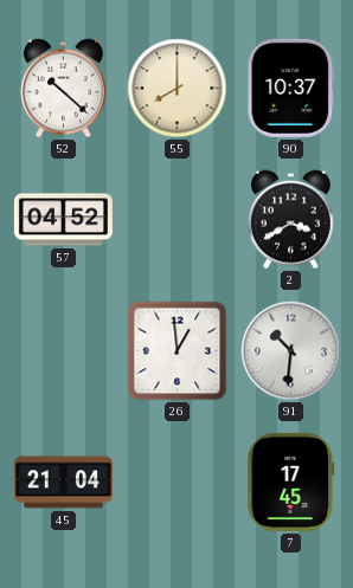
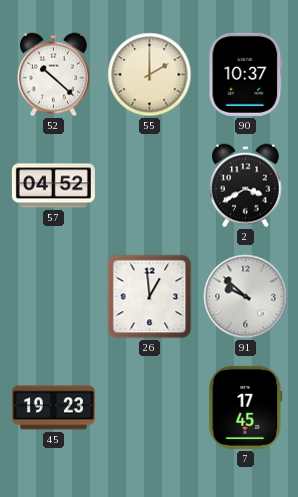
55: 8:00 -> 2:00 (150, 75)
91: 10:31 -> 9:52 (246, 297)
45: 21:04 -> 19:23 (53, 408)
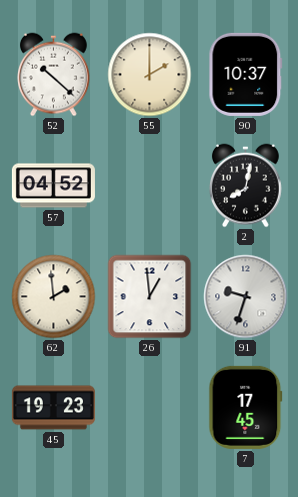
2: 3:40 -> 8:02 (246, 186)
62: none -> 1:59 (54, 297)
91: 9:52 -> 9:33 (246, 297)
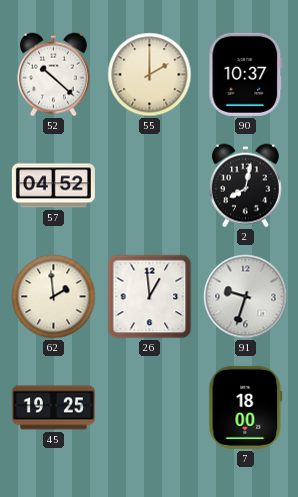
45: 19:23 -> 19:25 (53, 408)
7: 17:45 -> 18:00 (246, 407)
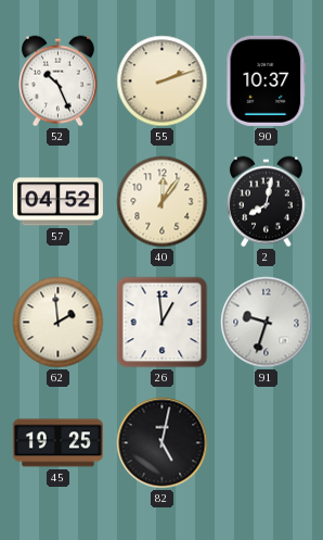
52: 10:22 -> 10:26 (59, 81)
55: 2:00 -> 2:12 (163, 81)
40: none -> 12:06 (163, 202)
82: none -> 5:02 (163, 443)
7: 18:00 -> none (246, 407)
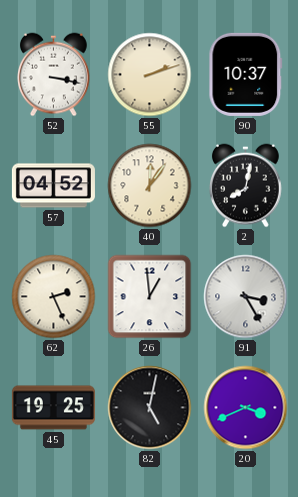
52: 10:26 -> 3:17 (54, 75)
62: 1:59 -> 2:26 (54, 297)
91: 9:33 -> 3:25 (246, 297)
20: none -> 3:41 (246, 408)
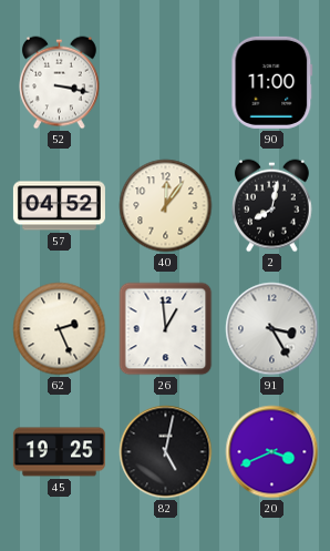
55: 2:12 -> none (150, 75)
90: 10:37 -> 11:00 (272, 82)
